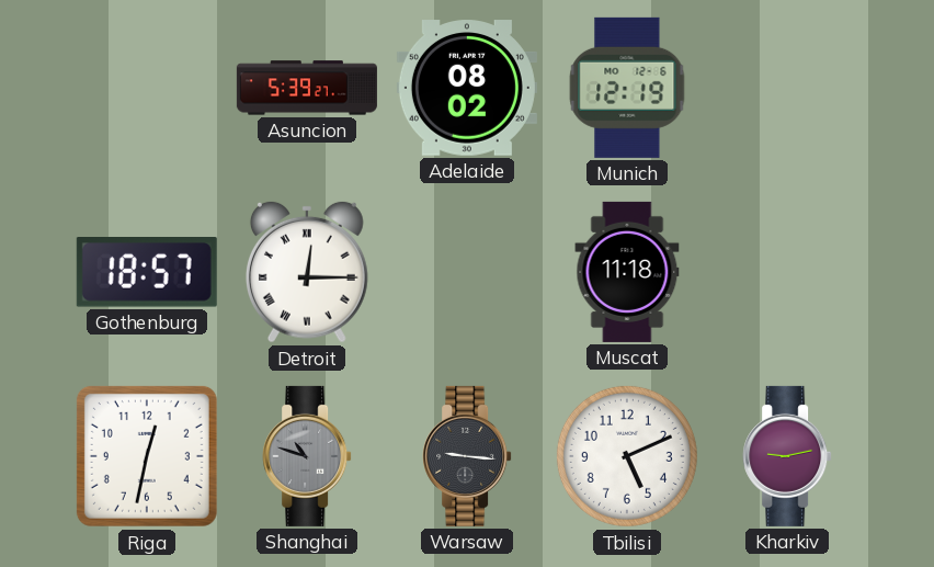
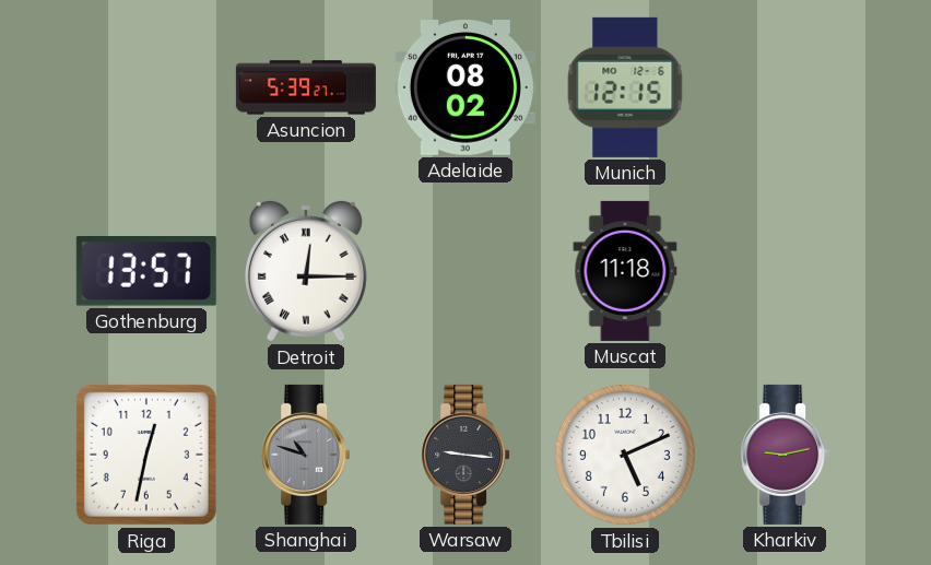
Munich: 12:19 -> 12:15 (625, 87)
Gothenburg: 18:57 -> 13:57 (146, 272)
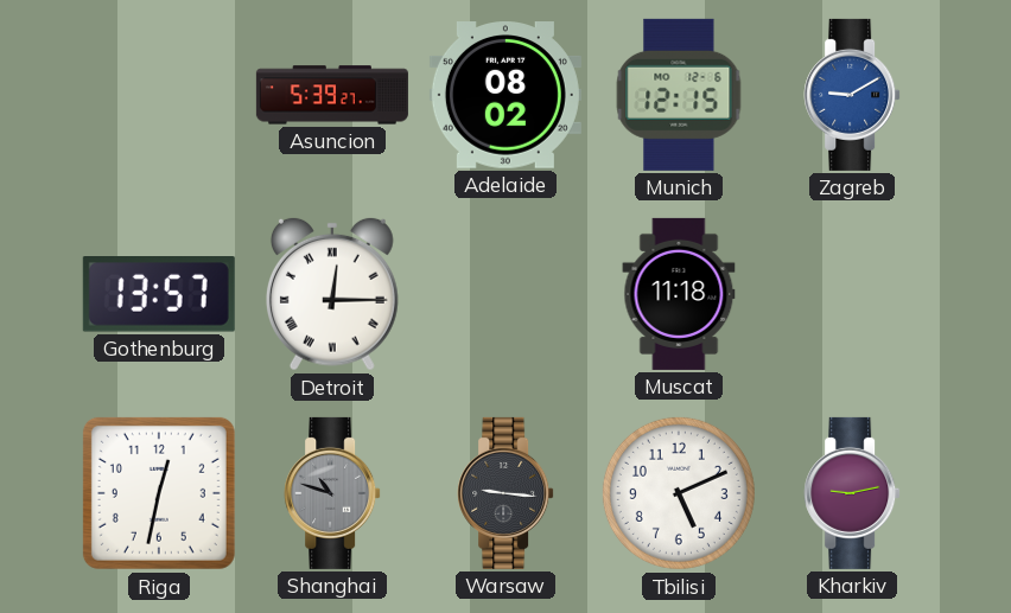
Zagreb: none -> 9:10 (852, 95)
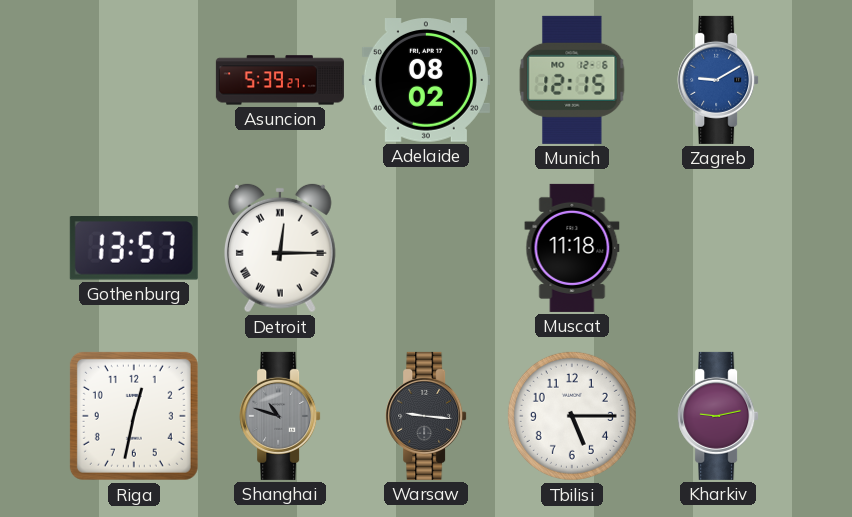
Tbilisi: 5:11 -> 5:15 (572, 416)
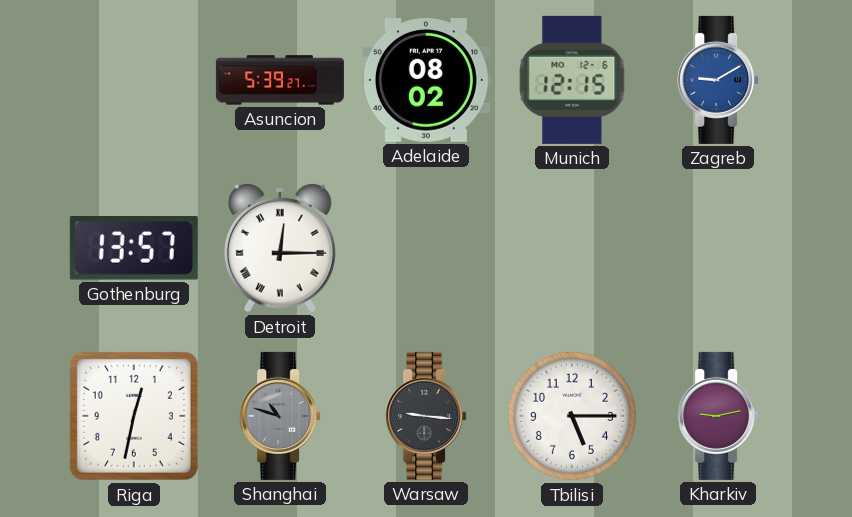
Muscat: 11:18 -> none (572, 248)
